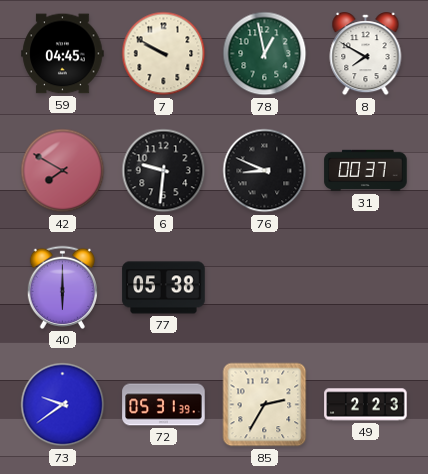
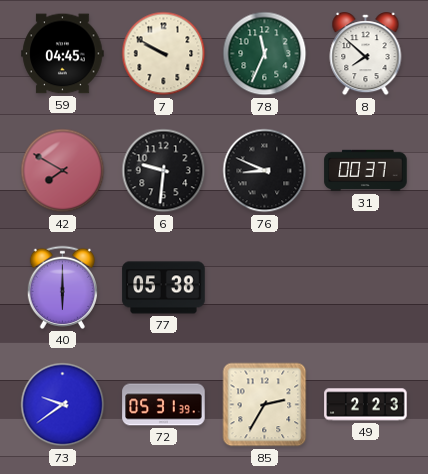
78: 12:58 -> 11:34 (265, 54)
8: 7:50 -> 7:52 (366, 54)
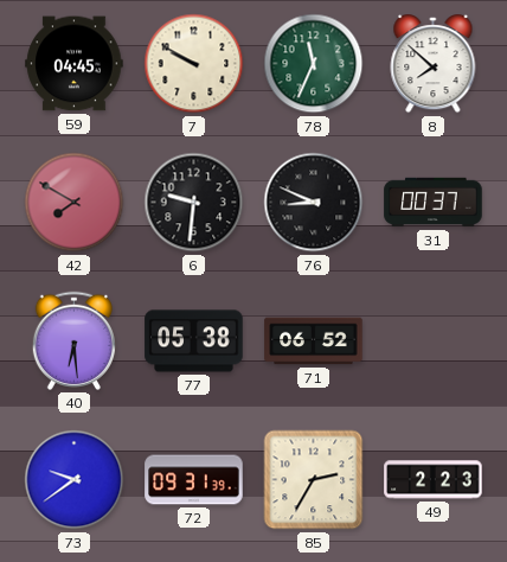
40: 6:00 -> 6:29 (73, 340)
71: none -> 06:52 (314, 341)
72: 05:31 -> 09:31 (194, 480)
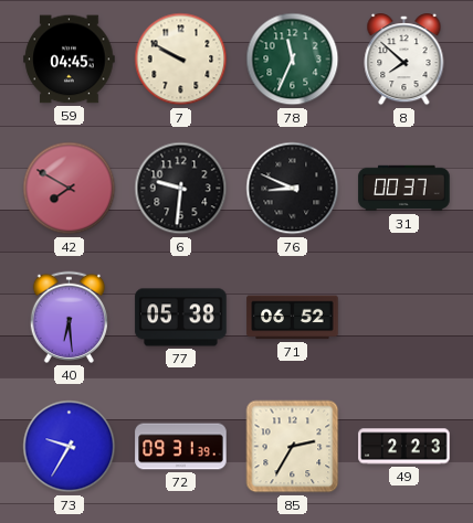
73: 9:39 -> 9:35 (70, 447)
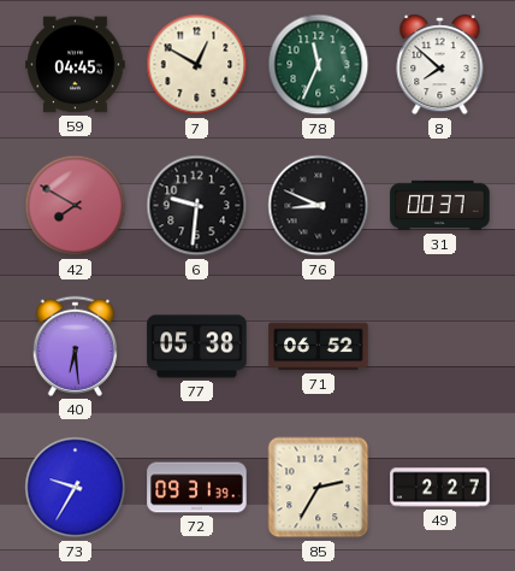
7: 9:50 -> 12:50 (197, 65)
49: 2:23 -> 2:27 (440, 488)
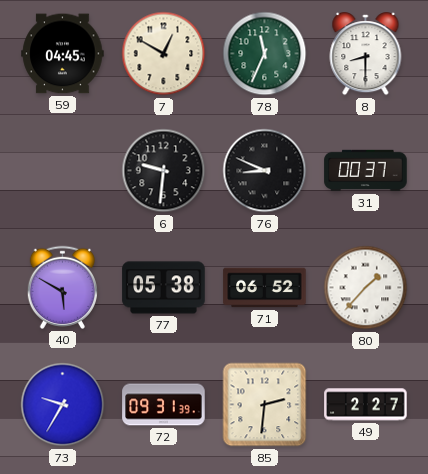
8: 7:52 -> 8:30 (366, 54)
42: 7:50 -> none (76, 206)
40: 6:29 -> 5:50 (62, 287)
80: none -> 1:37 (366, 288)
85: 2:35 -> 2:31 (265, 405)
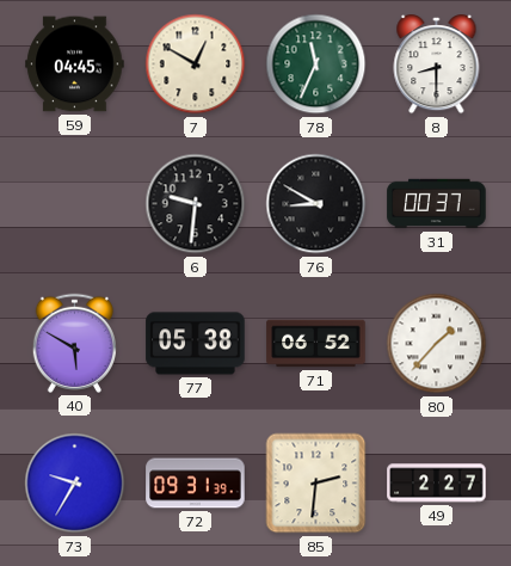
76: 8:49 -> 8:50 (316, 204)
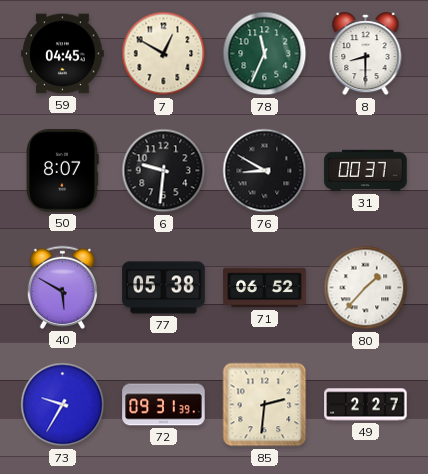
50: none -> 8:07 (63, 171)
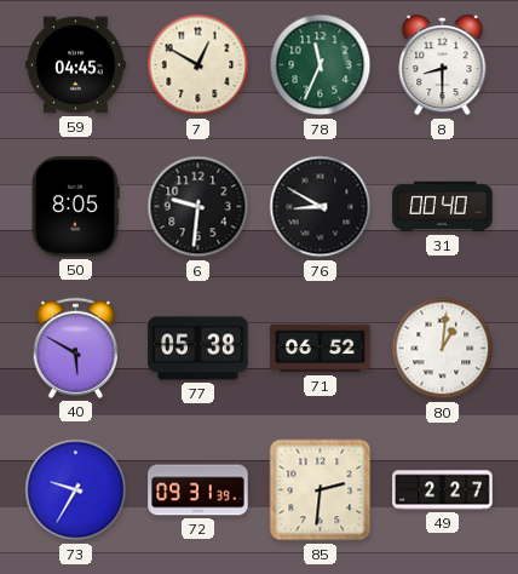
50: 8:07 -> 8:05 (76, 207)
31: 00:37 -> 00:40 (443, 207)
80: 1:37 -> 1:01 (443, 349)
